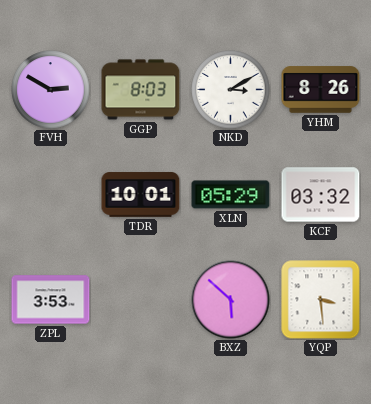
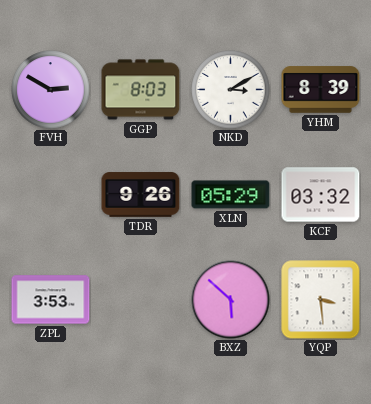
YHM: 8:26 -> 8:39 (321, 90)
TDR: 10:01 -> 9:26 (141, 195)
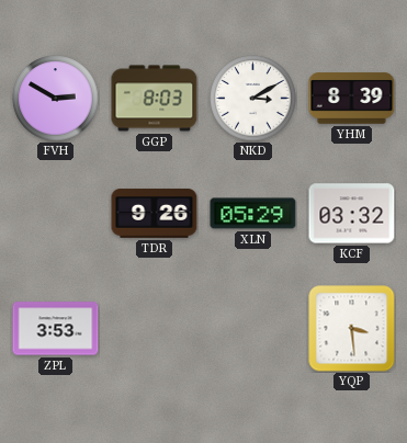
BXZ: 5:52 -> none (231, 300)
